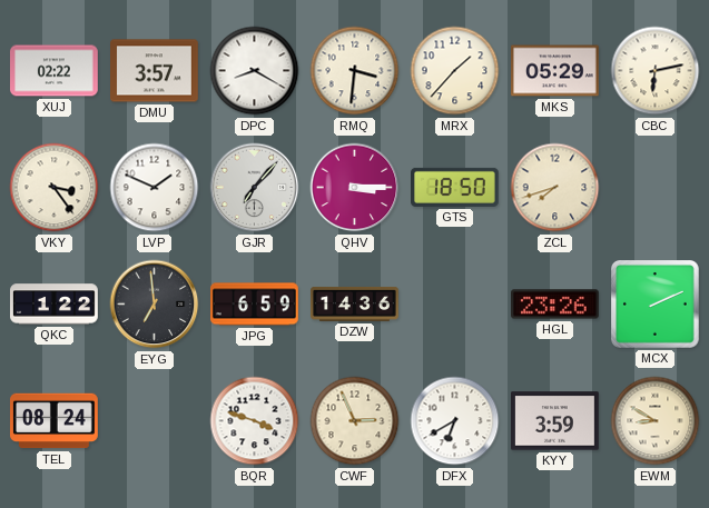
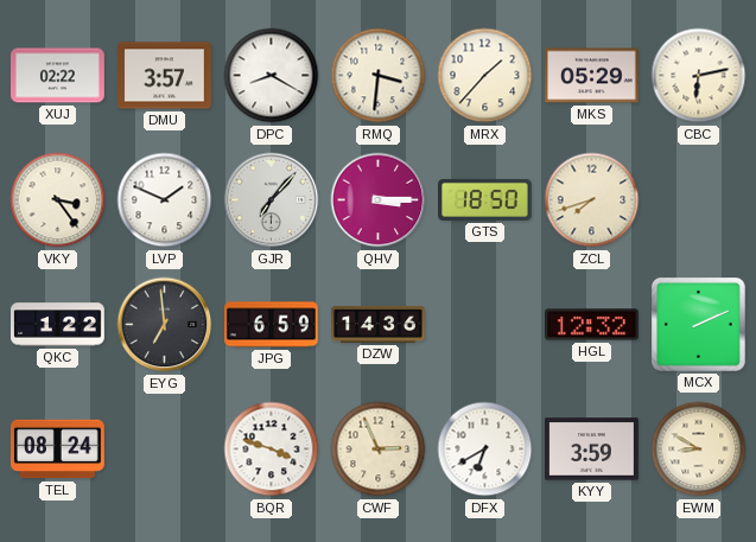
HGL: 23:26 -> 12:32 (592, 325)
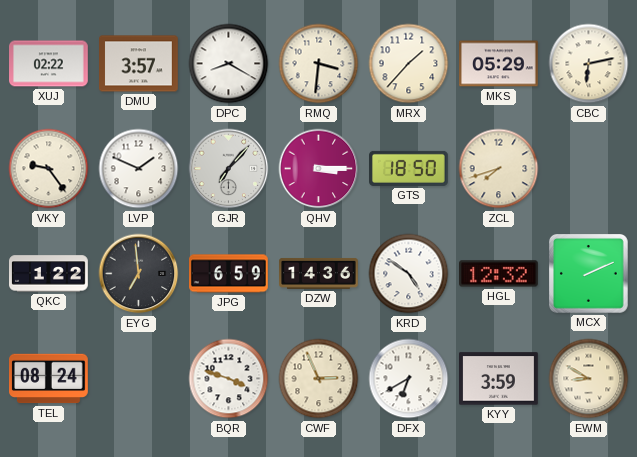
VKY: 3:24 -> 9:24 (49, 169)
KRD: none -> 4:51 (409, 274)
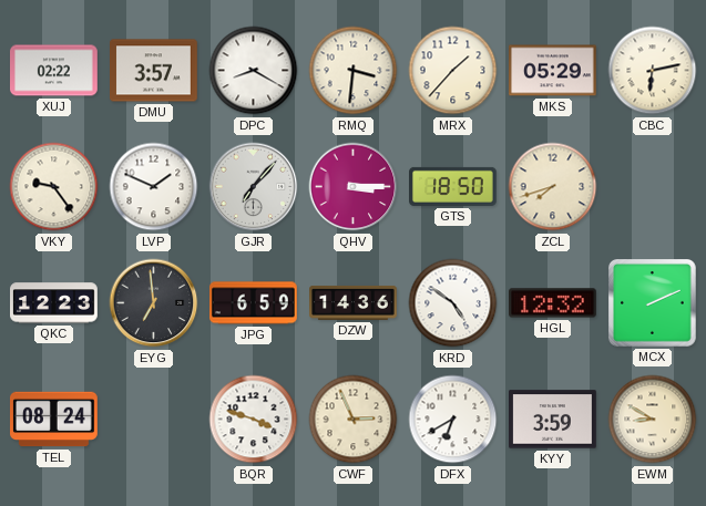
QKC: 1:22 -> 12:23 (54, 303)
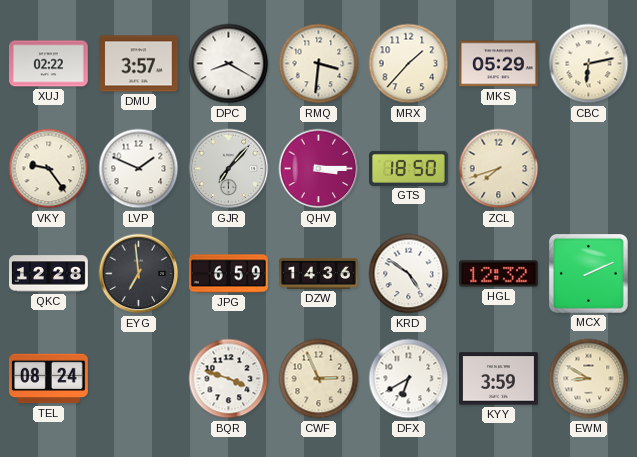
QKC: 12:23 -> 12:28 (49, 274)
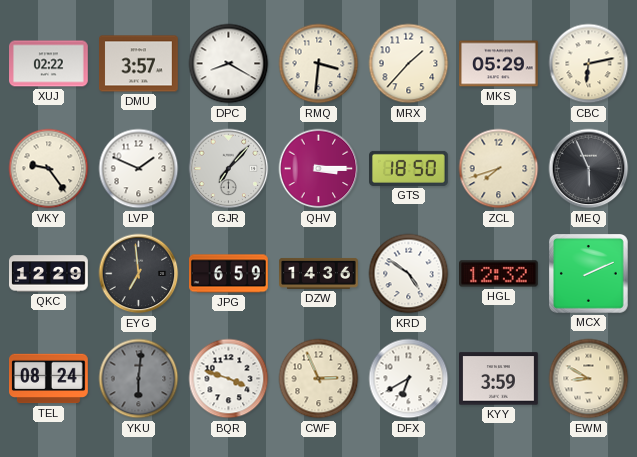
MEQ: none -> 5:56 (589, 169)
QKC: 12:28 -> 12:29 (49, 274)
YKU: none -> 6:01 (139, 379)
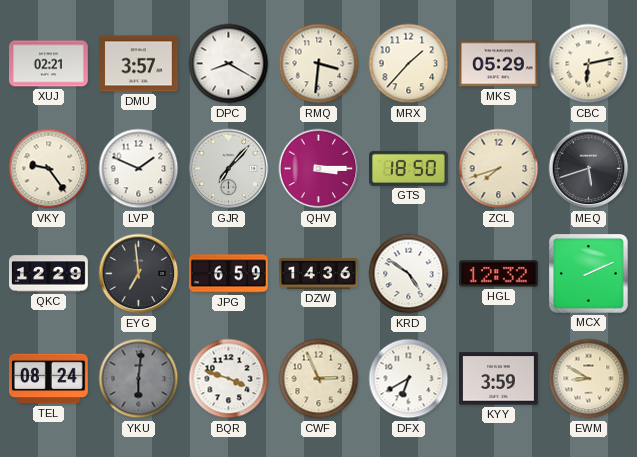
XUJ: 02:22 -> 02:21 (49, 64)
MEQ: 5:56 -> 5:42 (589, 169)
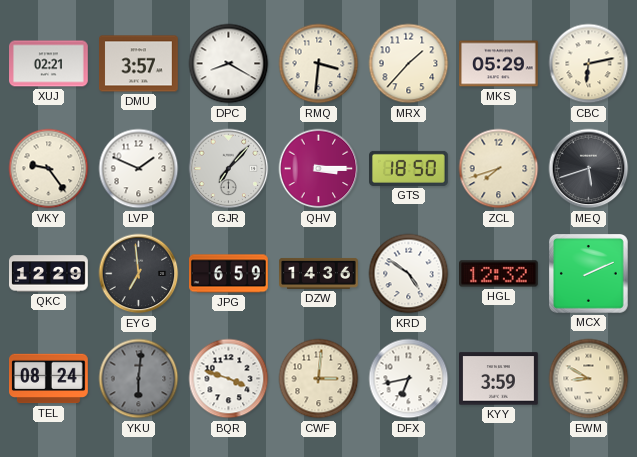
CWF: 2:56 -> 3:01 (319, 379)
DFX: 6:40 -> 6:43 (409, 379)
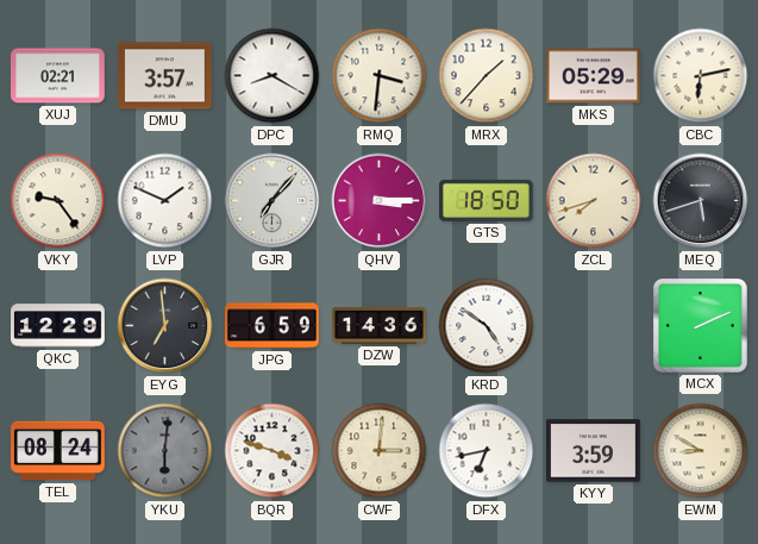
HGL: 12:32 -> none (499, 274)
